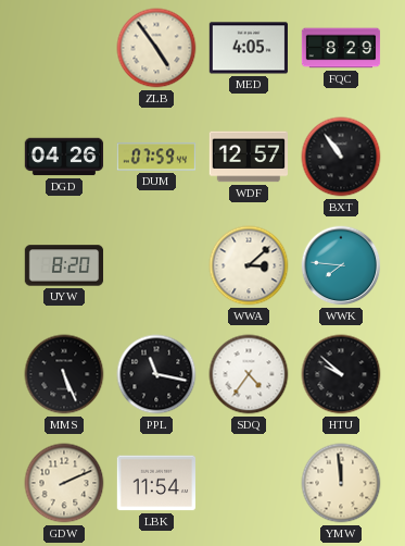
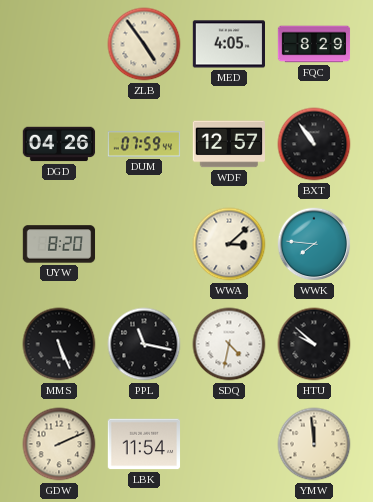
SDQ: 4:36 -> 4:32 (229, 344)
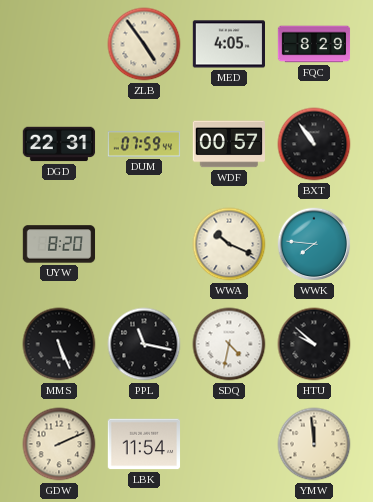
DGD: 04:26 -> 22:31 (59, 144)
WDF: 12:57 -> 00:57 (228, 144)
WWA: 3:08 -> 10:19 (229, 244)
